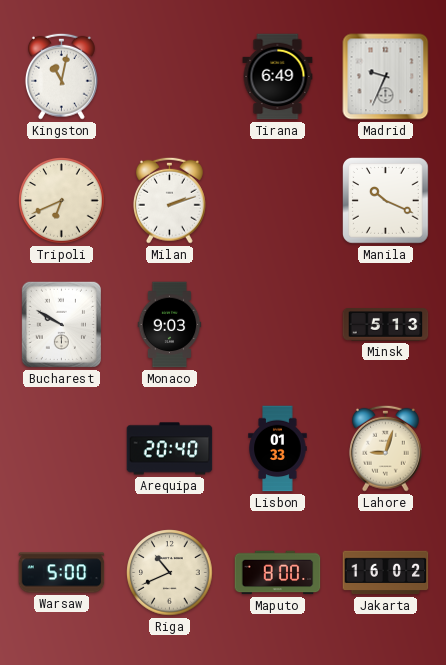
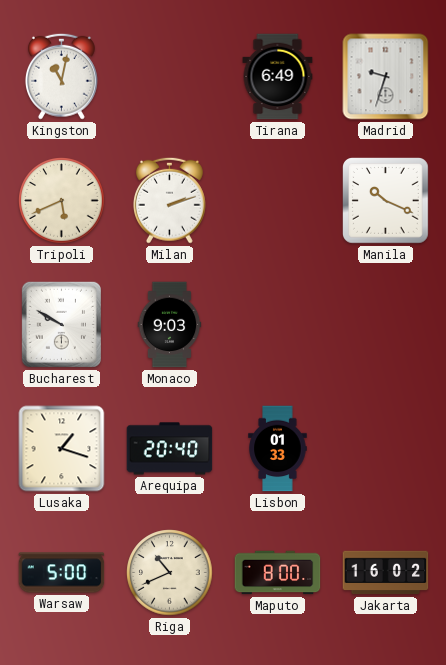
Madrid: 9:34 -> 9:33 (386, 77)
Tripoli: 6:41 -> 5:41 (62, 201)
Minsk: 5:13 -> none (386, 325)
Lusaka: none -> 1:18 (62, 449)
Lahore: 9:03 -> none (385, 448)
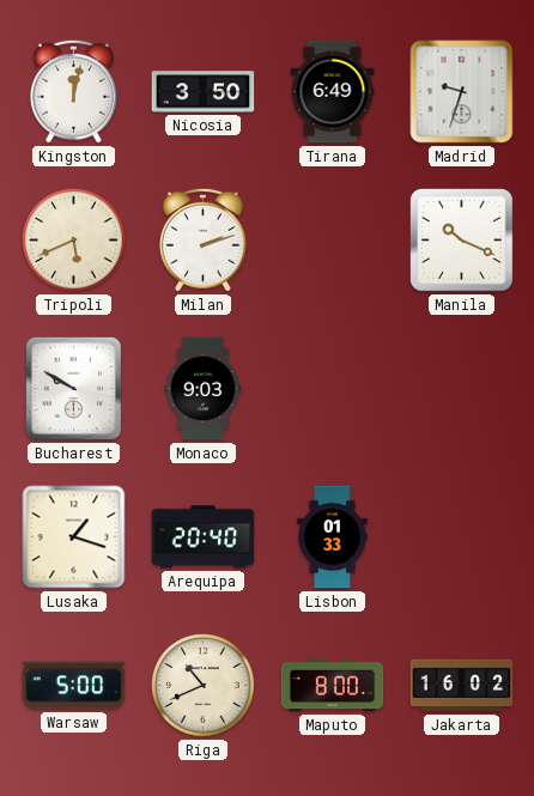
Kingston: 11:02 -> 12:02 (73, 91)
Nicosia: none -> 3:50 (204, 92)
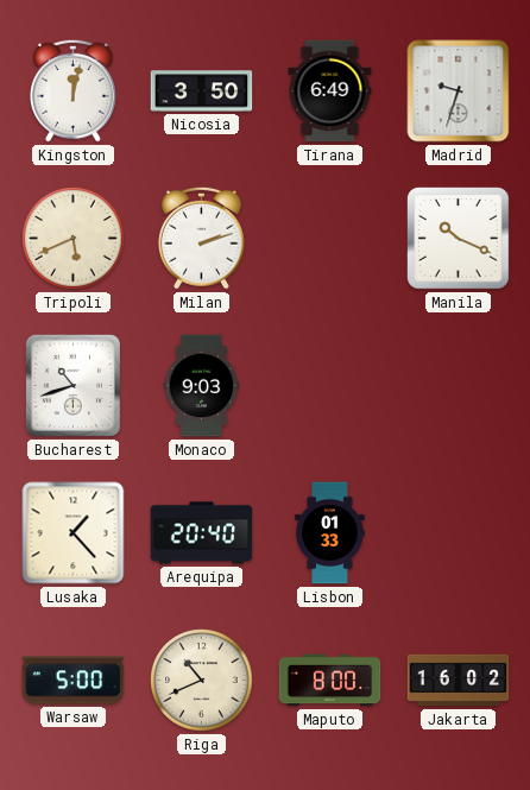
Bucharest: 9:50 -> 10:42 (72, 385)
Lusaka: 1:18 -> 1:23 (74, 533)
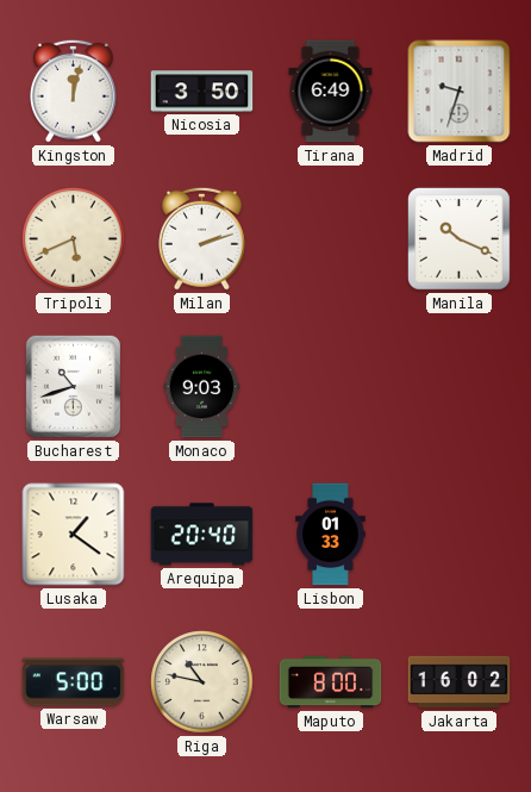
Lusaka: 1:23 -> 1:21 (74, 535)
Riga: 10:41 -> 10:47 (202, 682)
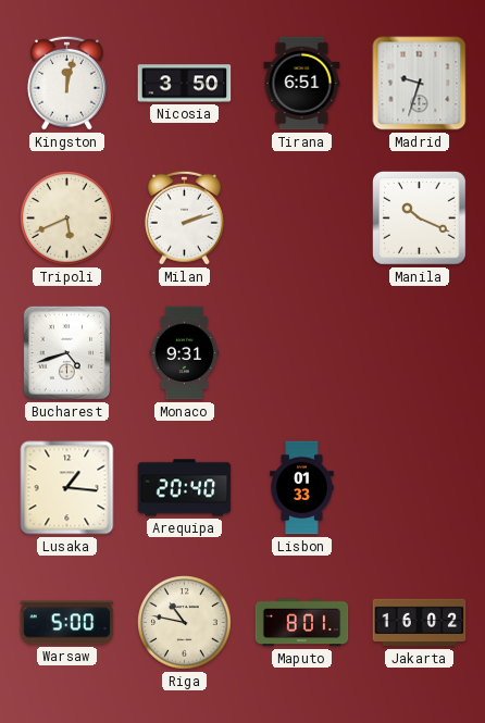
Tirana: 6:49 -> 6:51 (302, 84)
Bucharest: 10:42 -> 4:42 (66, 352)
Monaco: 9:03 -> 9:31 (185, 353)
Lusaka: 1:21 -> 1:16 (67, 488)
Maputo: 8:00 -> 8:01 (302, 623)
